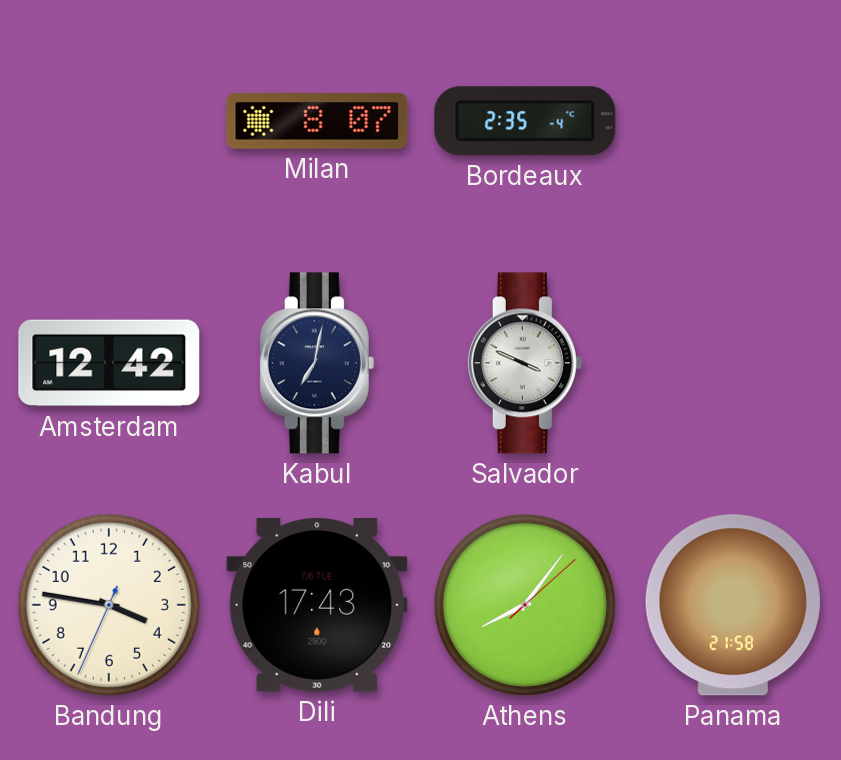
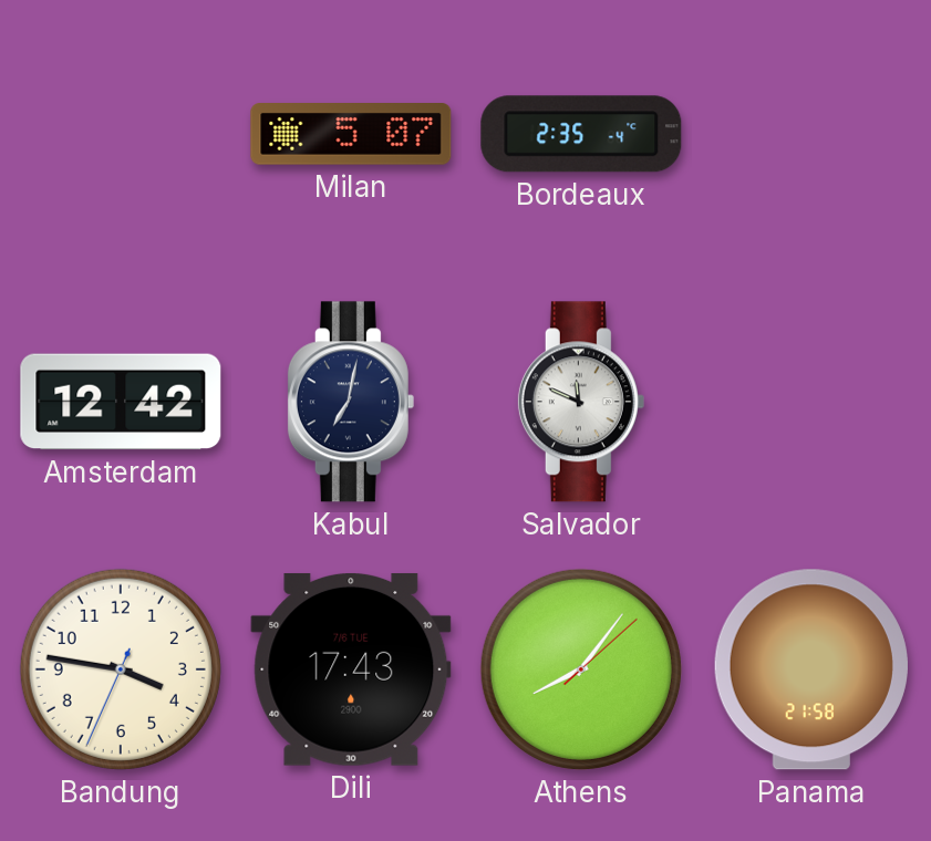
Milan: 8:07 -> 5:07 (351, 135)
Salvador: 3:49 -> 11:49 (581, 402)
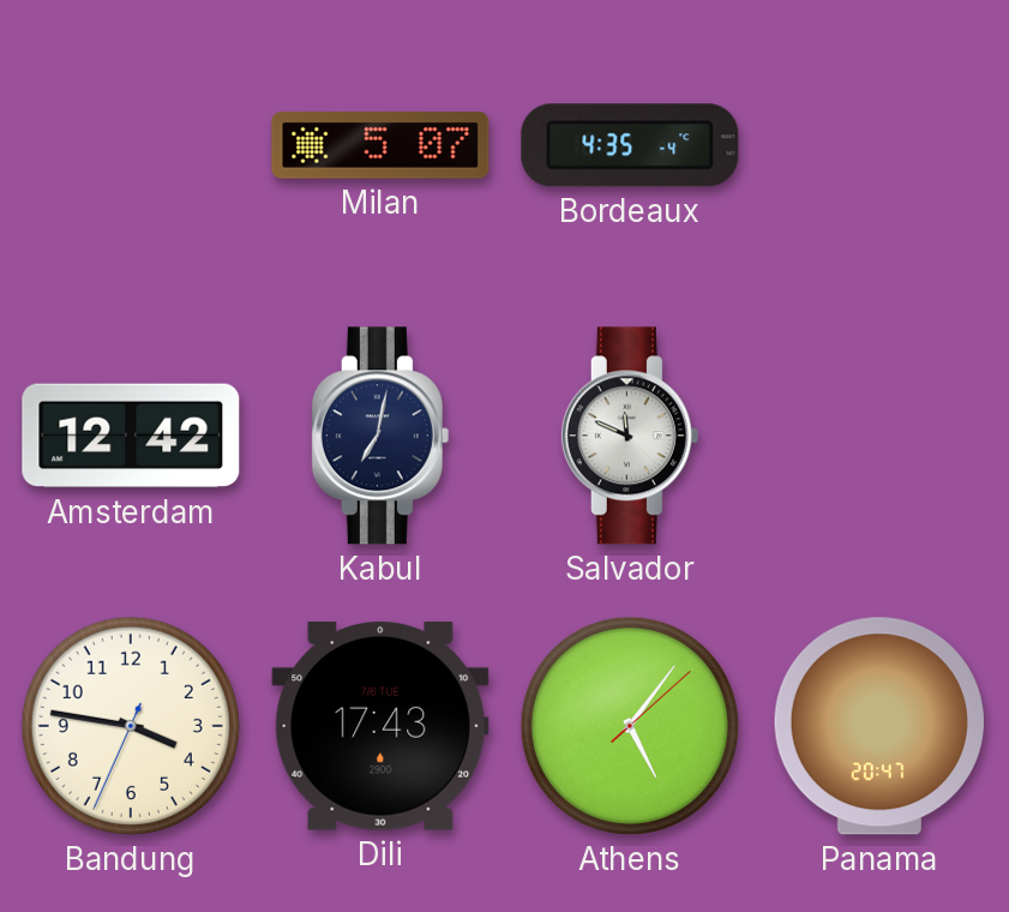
Bordeaux: 2:35 -> 4:35 (630, 145)
Athens: 8:06 -> 5:06 (630, 726)
Panama: 21:58 -> 20:47 (879, 726)
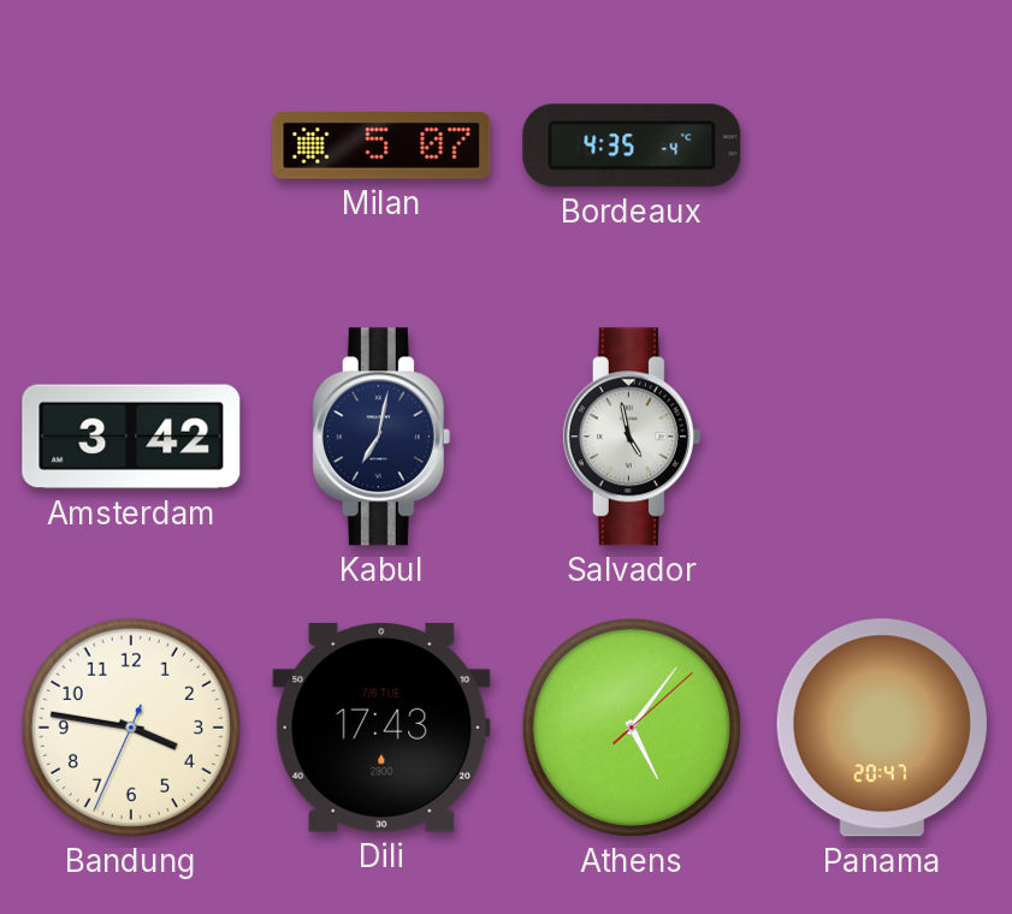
Amsterdam: 12:42 -> 3:42 (131, 437)
Salvador: 11:49 -> 4:58 (632, 437)
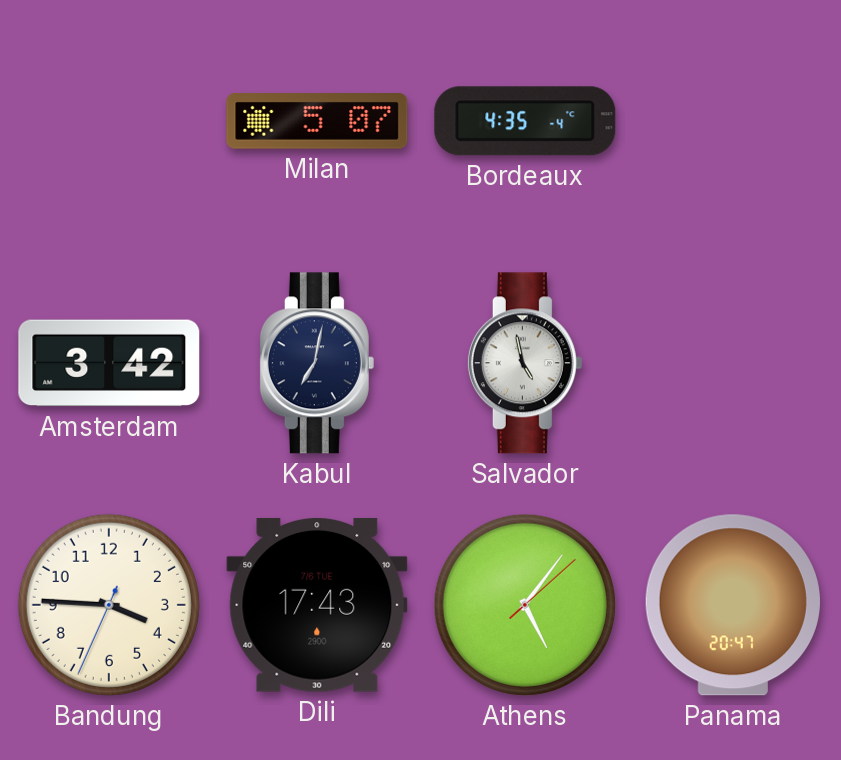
Bandung: 3:46 -> 3:45 (109, 605)
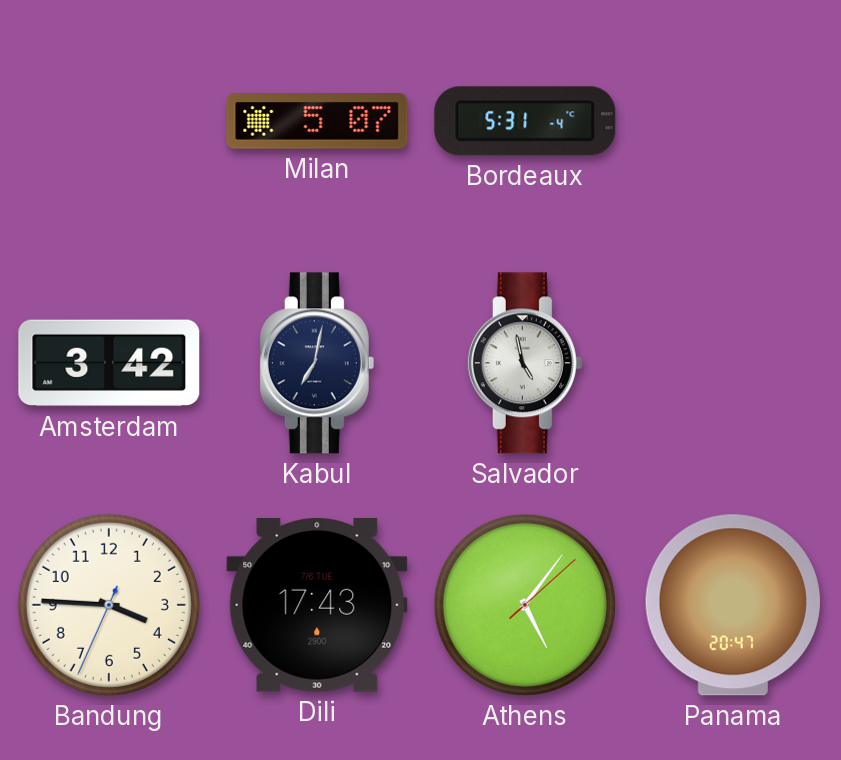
Bordeaux: 4:35 -> 5:31 (525, 121)
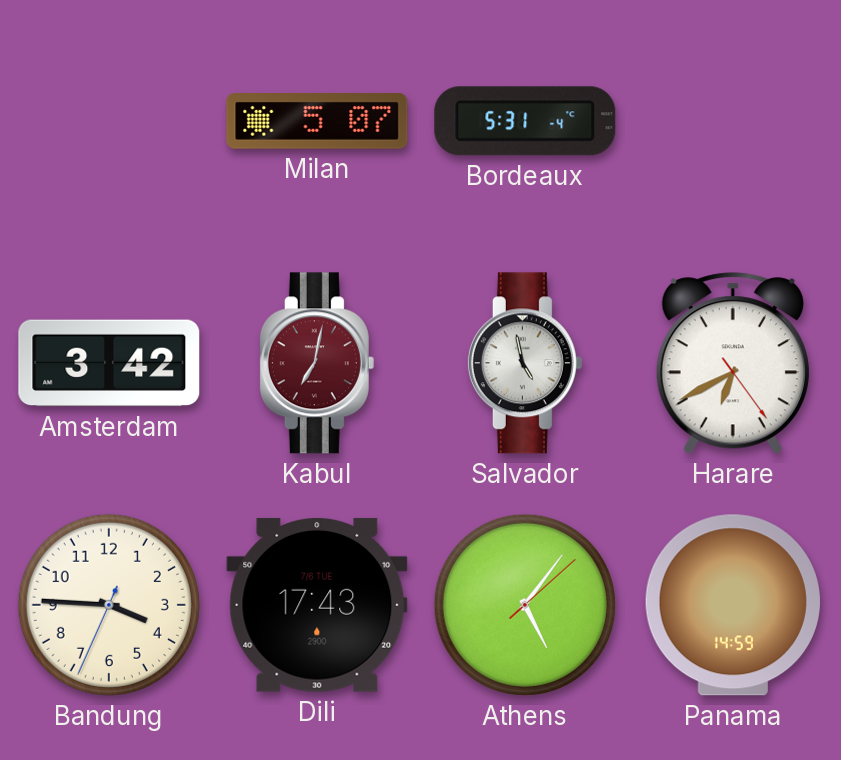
Kabul dial: navy -> burgundy (317, 363)
Harare: none -> 6:40 (733, 363)
Panama: 20:47 -> 14:59 (733, 605)
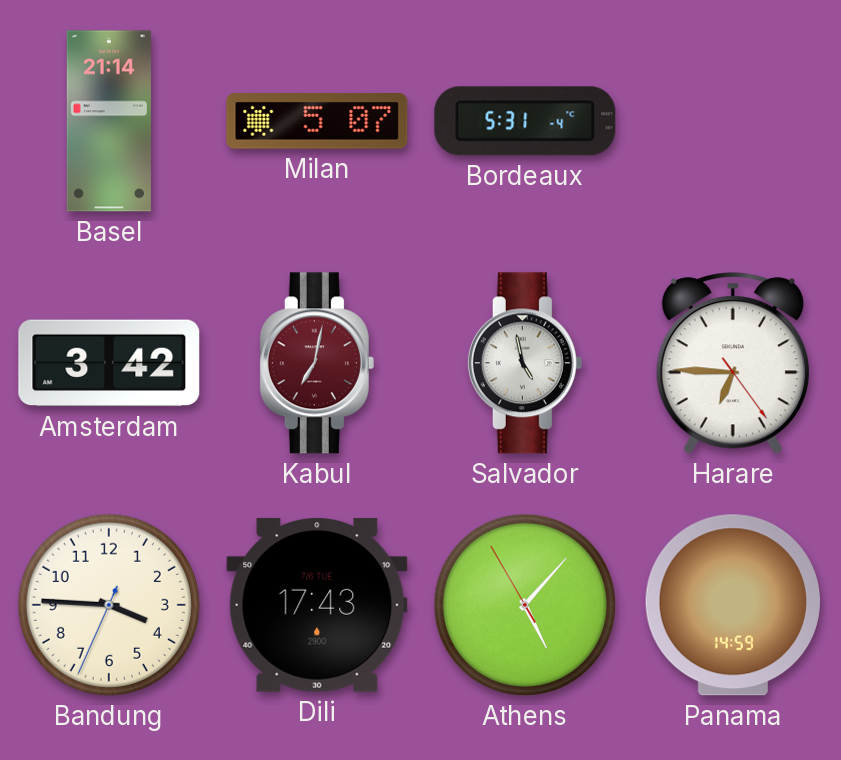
Basel: none -> 21:14 (109, 121)
Harare: 6:40 -> 6:45 (733, 363)
Athens: 5:06:08 -> 5:06:55 (525, 605)
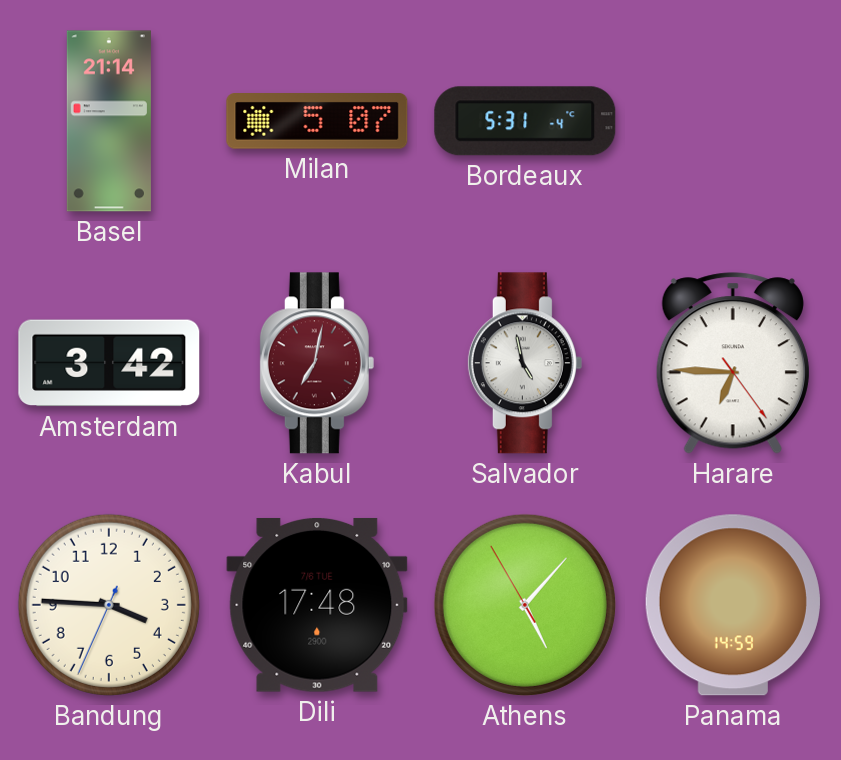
Dili: 17:43 -> 17:48 (317, 605)
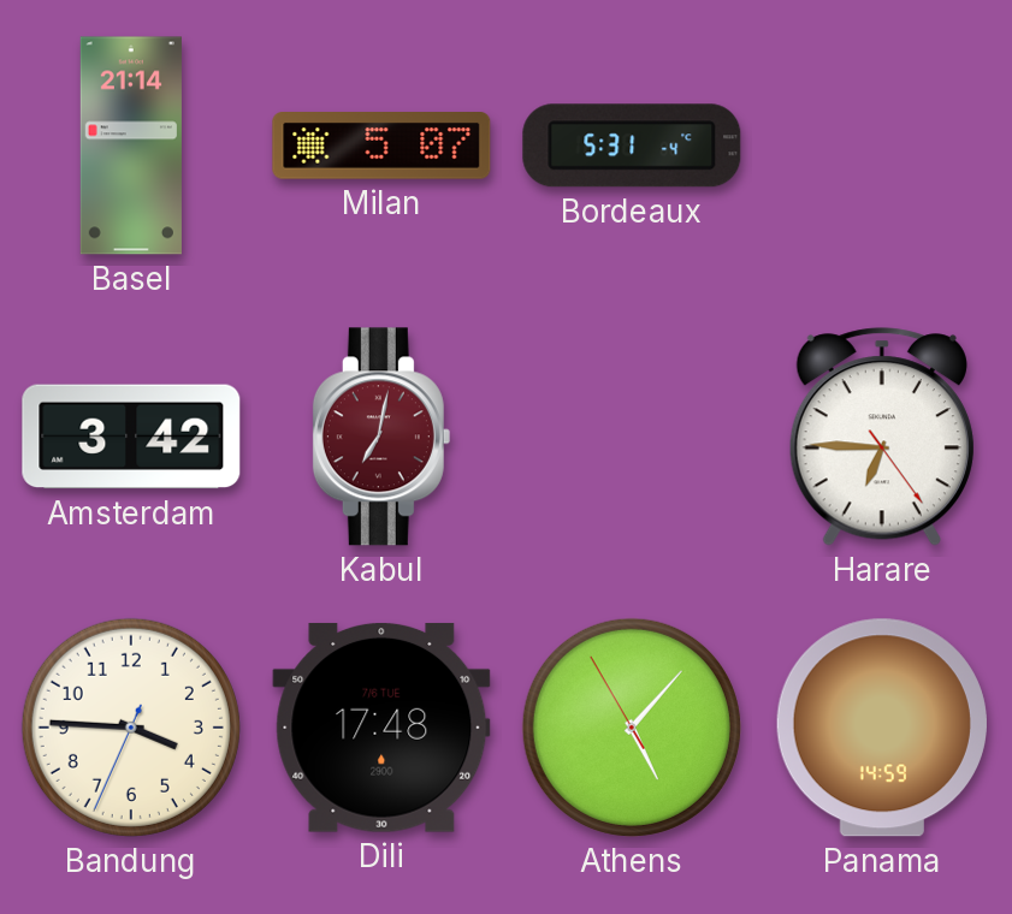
Salvador: 4:58 -> none (525, 363)
